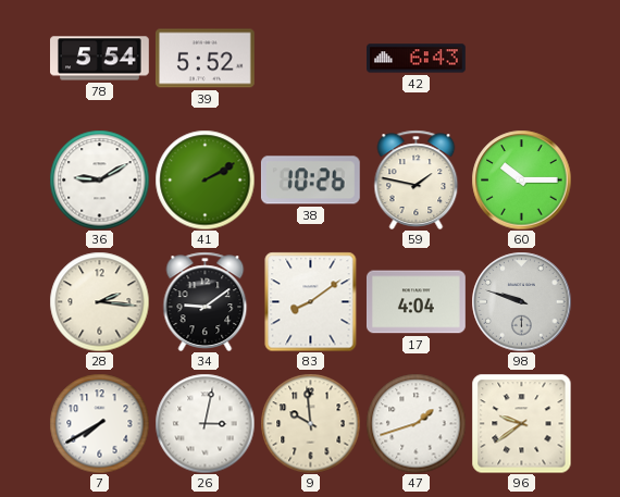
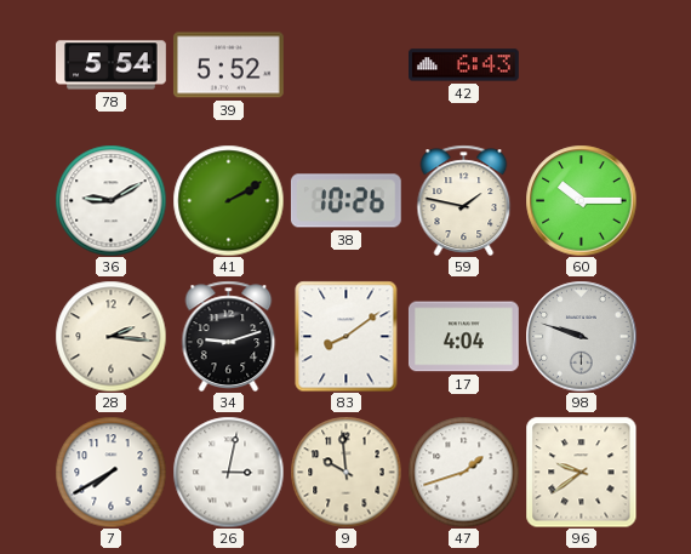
34: 9:09 -> 9:12 (229, 336)
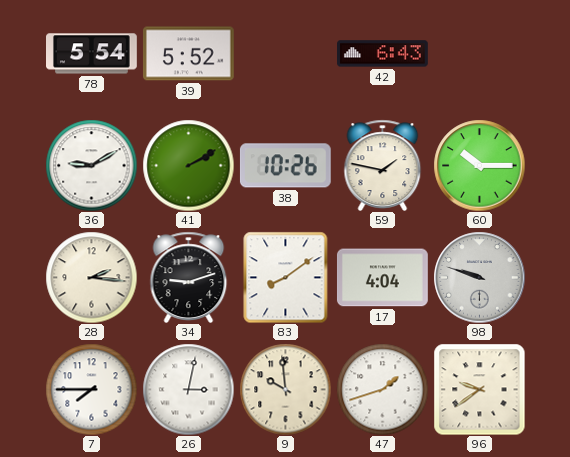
7: 7:40 -> 7:45 (91, 389)
